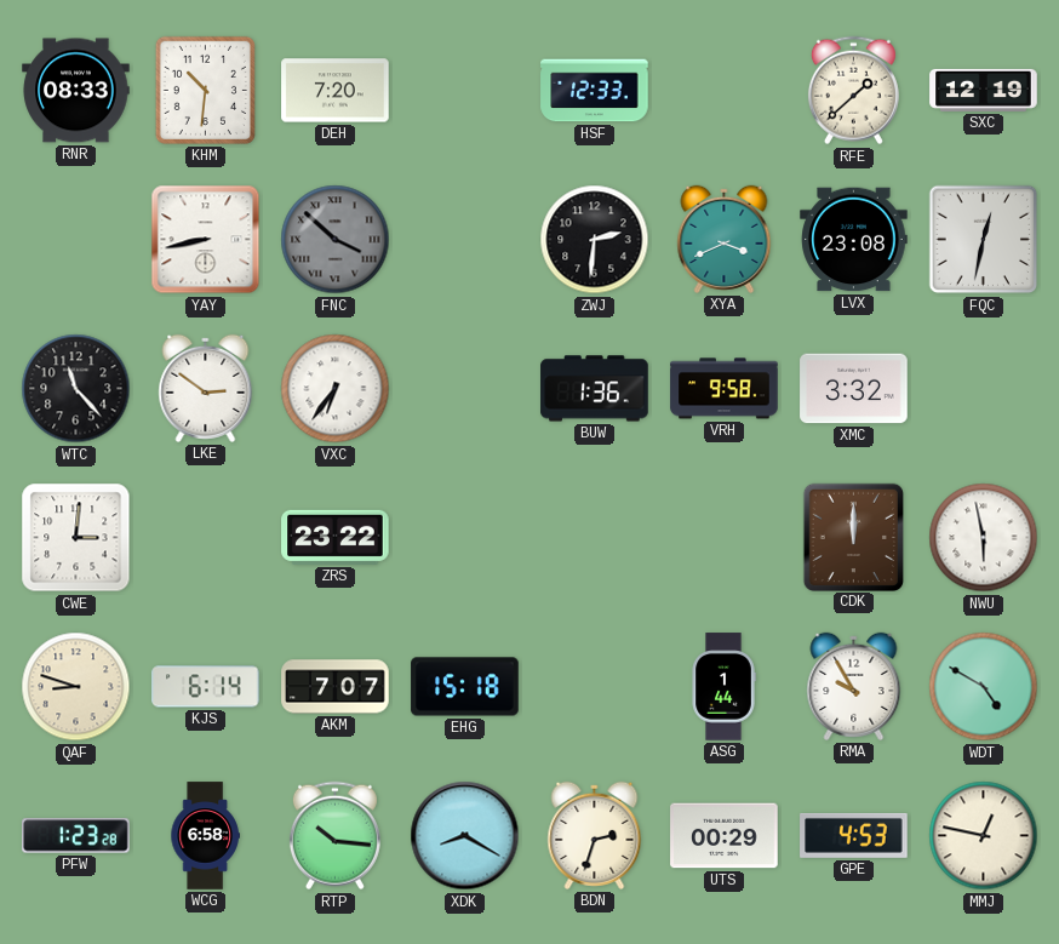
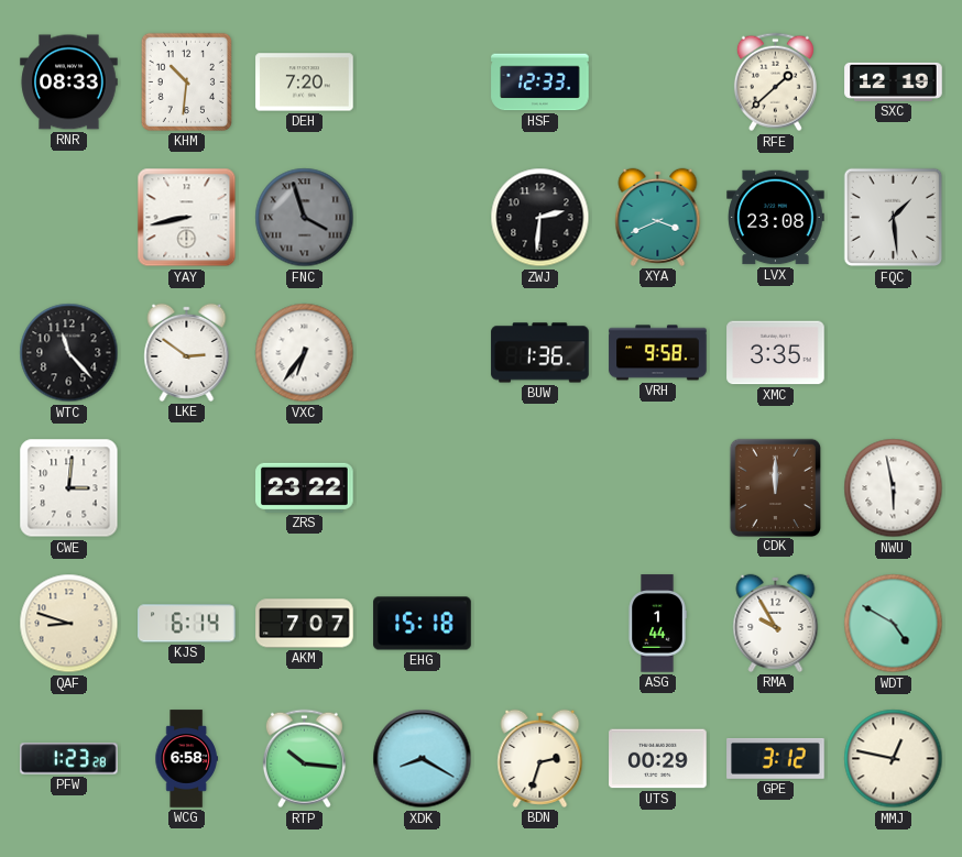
FNC: 3:52 -> 3:57 (305, 218)
FQC: 12:32 -> 1:29 (894, 218)
XMC: 3:32 -> 3:35 (776, 353)
GPE: 4:53 -> 3:12 (776, 758)
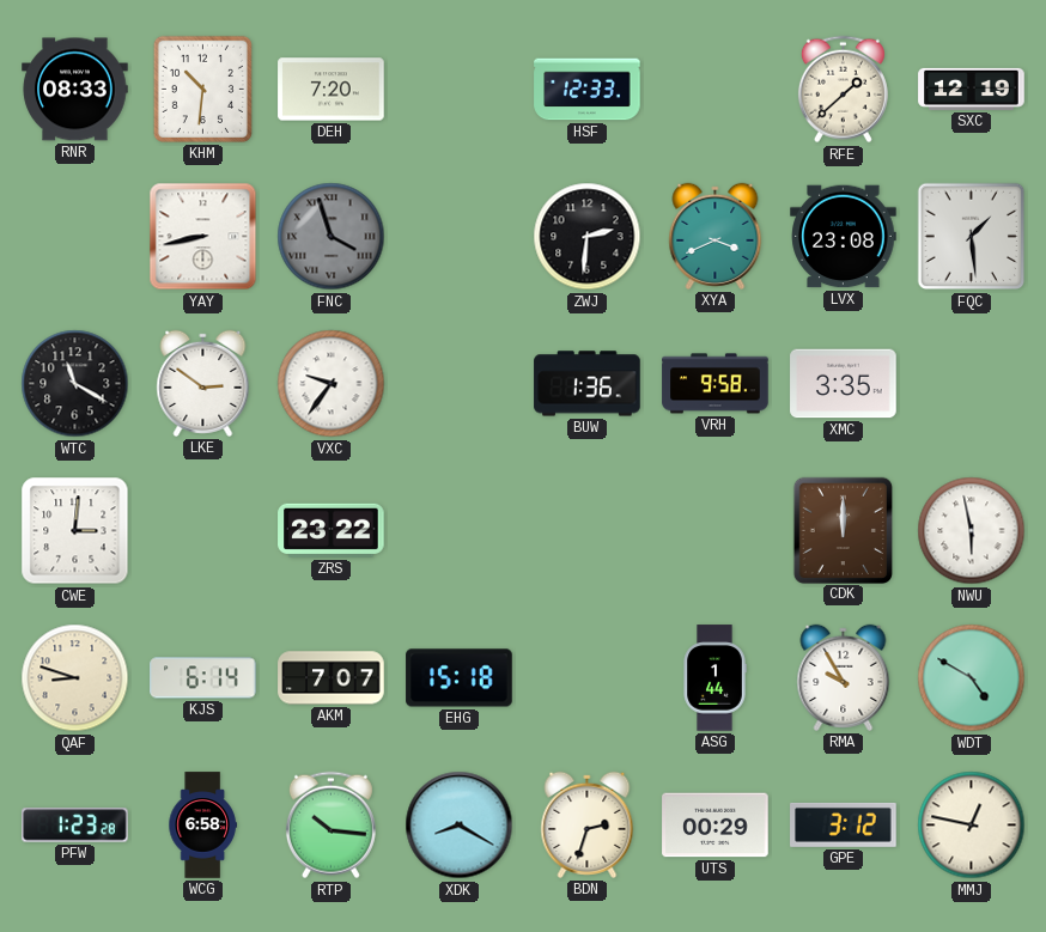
WTC: 11:23 -> 11:20 (75, 384)
VXC: 6:36 -> 9:36 (332, 384)
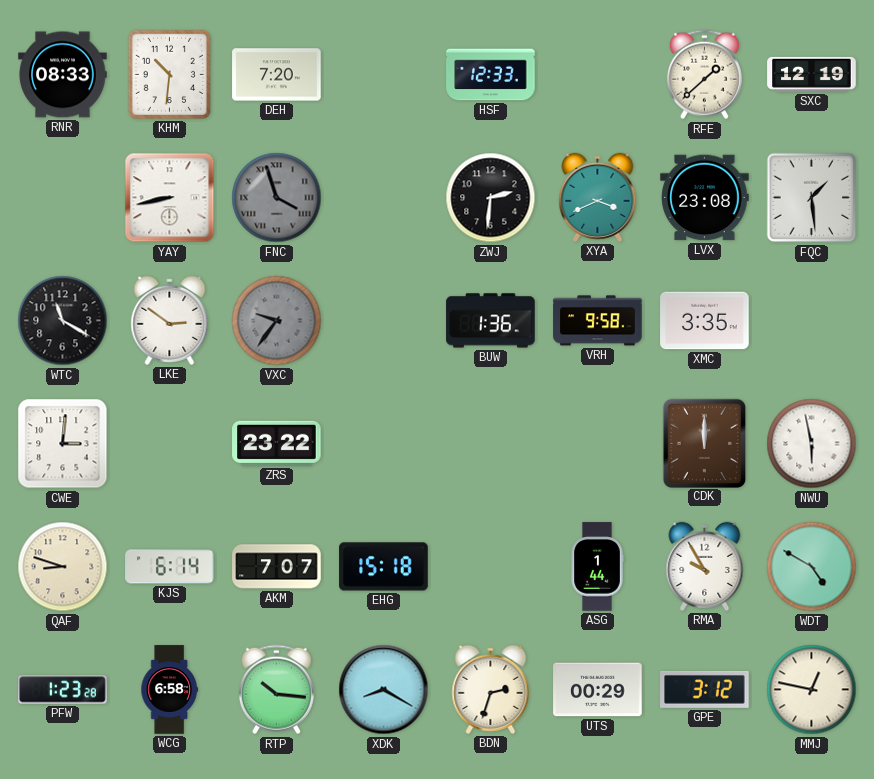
VXC dial: white -> grey (277, 321)
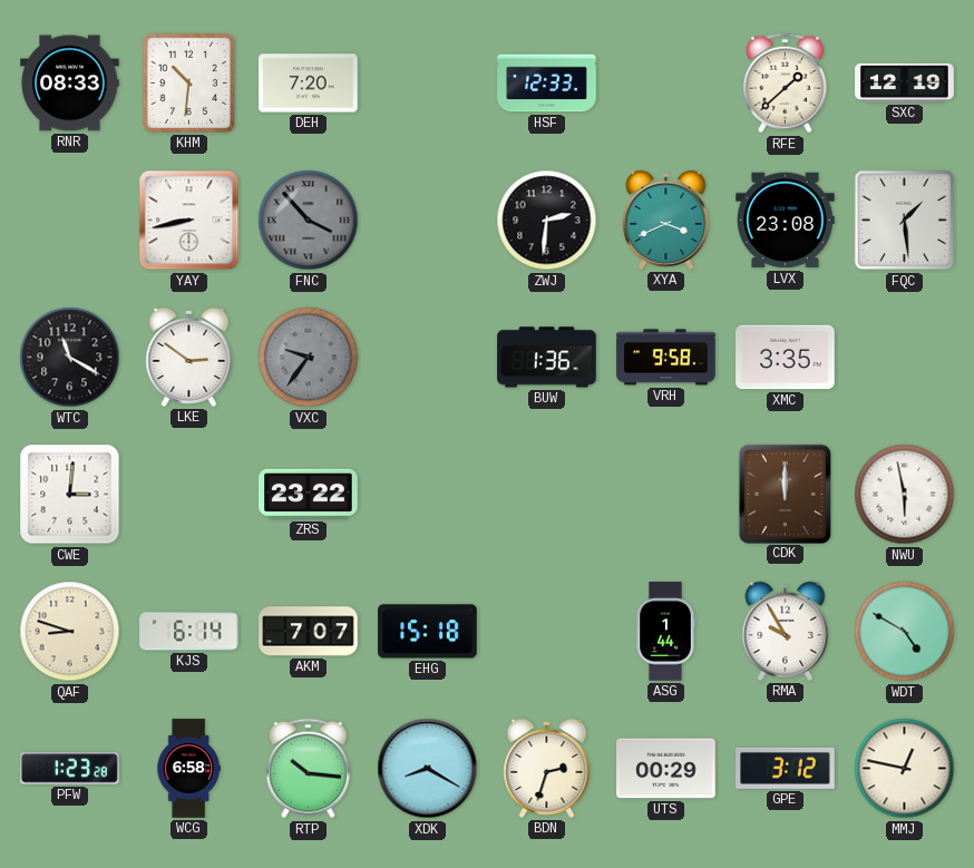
FNC: 3:57 -> 3:53 (309, 221)
